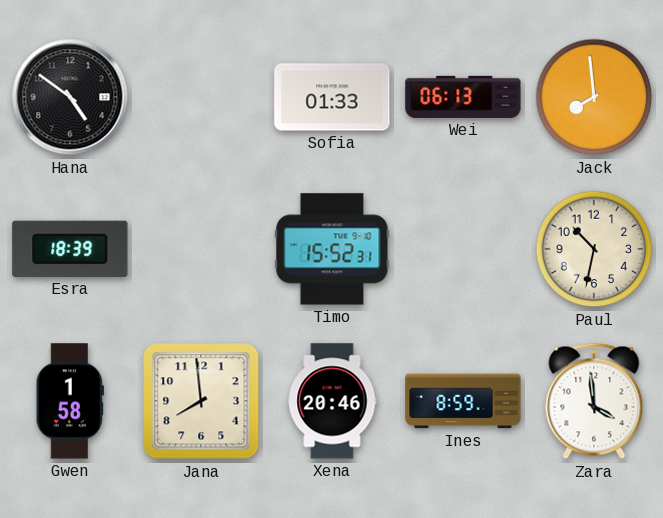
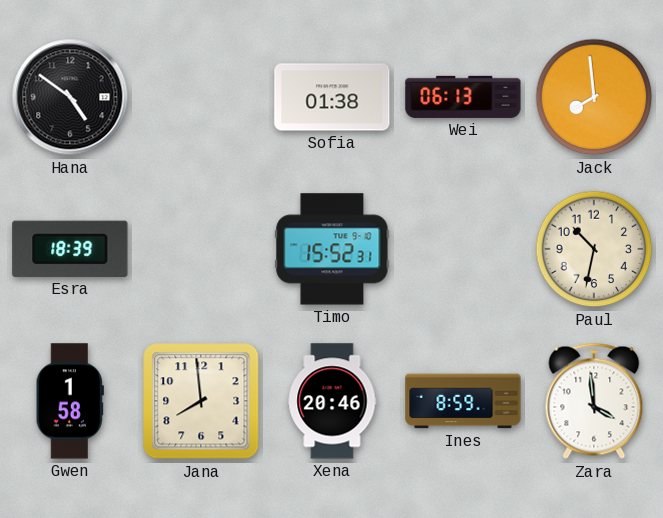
Sofia: 01:33 -> 01:38 (332, 97)
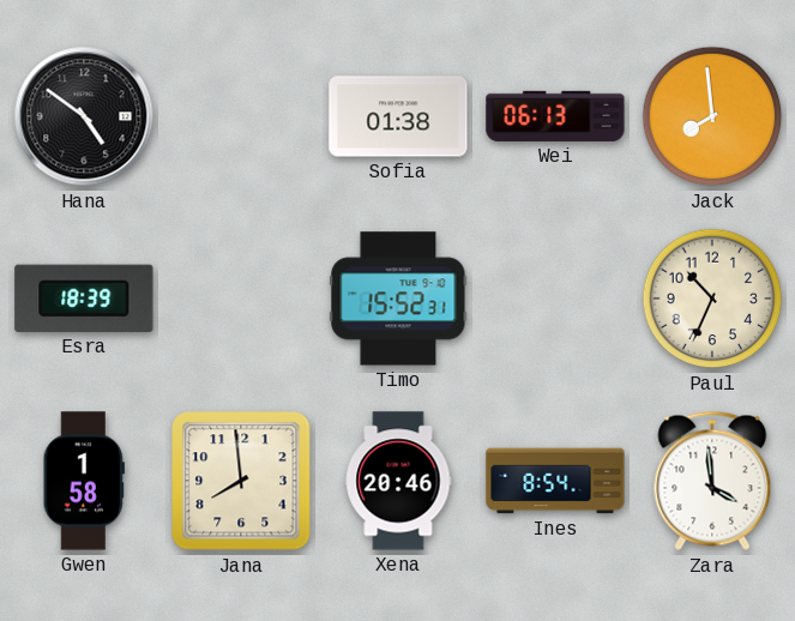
Paul: 10:32 -> 10:34 (712, 299)
Ines: 8:59 -> 8:54 (555, 481)
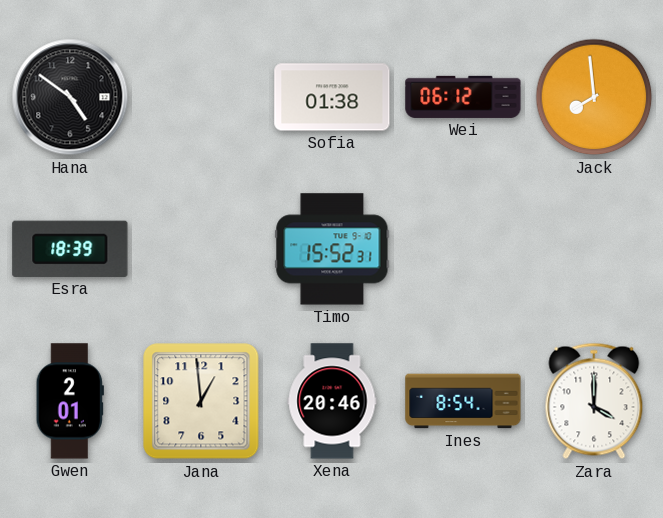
Wei: 06:13 -> 06:12 (463, 97)
Paul: 10:34 -> none (712, 299)
Gwen: 1:58 -> 2:01 (70, 401)
Jana: 7:59 -> 12:59 (201, 401)
Zara: 3:59 -> 4:00 (594, 401)
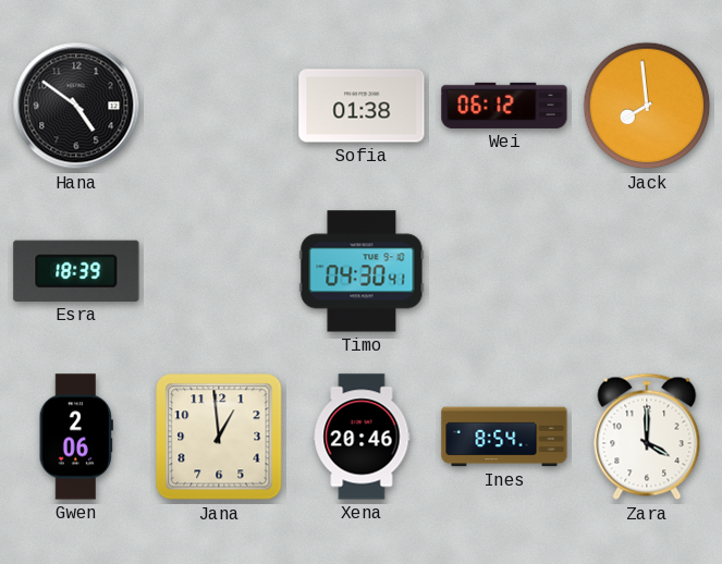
Timo: 15:52 -> 04:30 (362, 271)
Gwen: 2:01 -> 2:06 (76, 437)
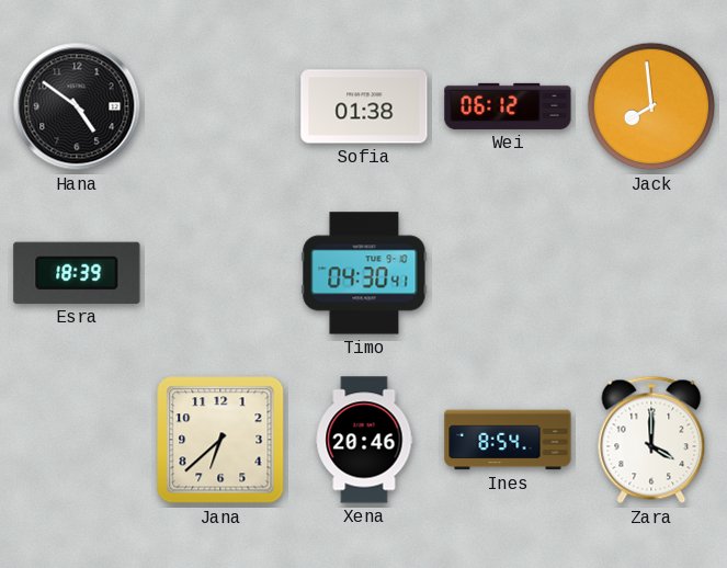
Gwen: 2:06 -> none (76, 437)
Jana: 12:59 -> 6:38 (220, 440)
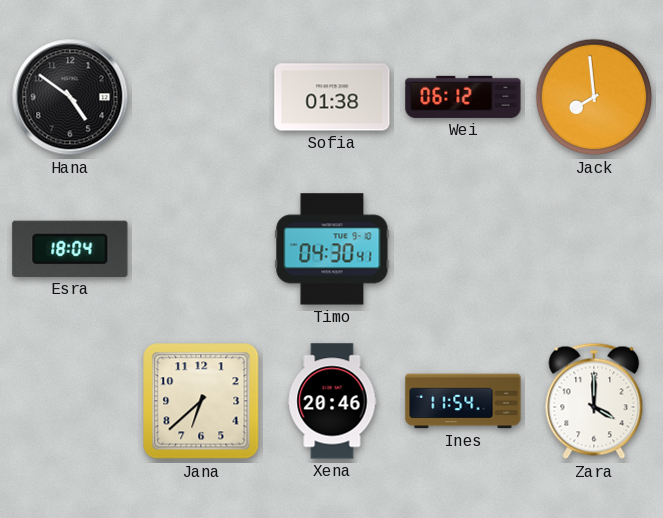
Esra: 18:39 -> 18:04 (70, 249)
Ines: 8:54 -> 11:54 (463, 401)
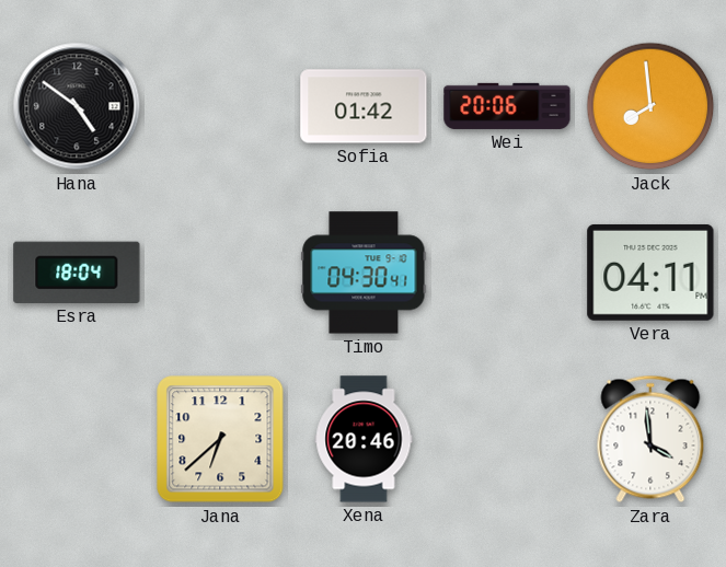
Sofia: 01:38 -> 01:42 (364, 106)
Wei: 06:12 -> 20:06 (507, 106)
Vera: none -> 04:11 (650, 273)
Ines: 11:54 -> none (463, 401)
Zara: 4:00 -> 3:59 (650, 439)
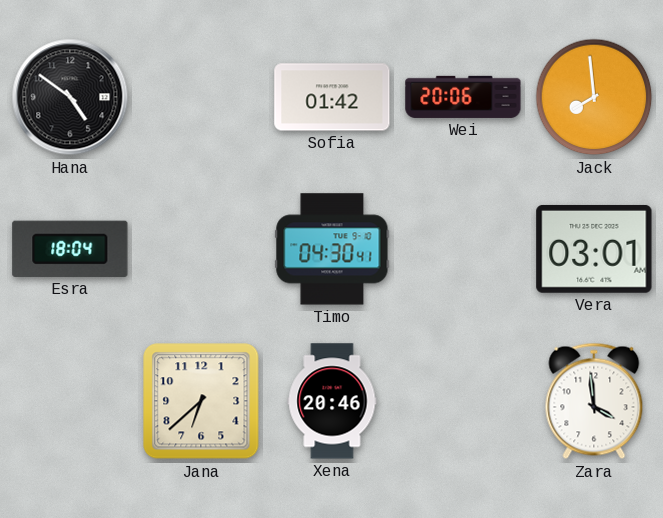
Vera: 04:11 -> 03:01 (594, 249)
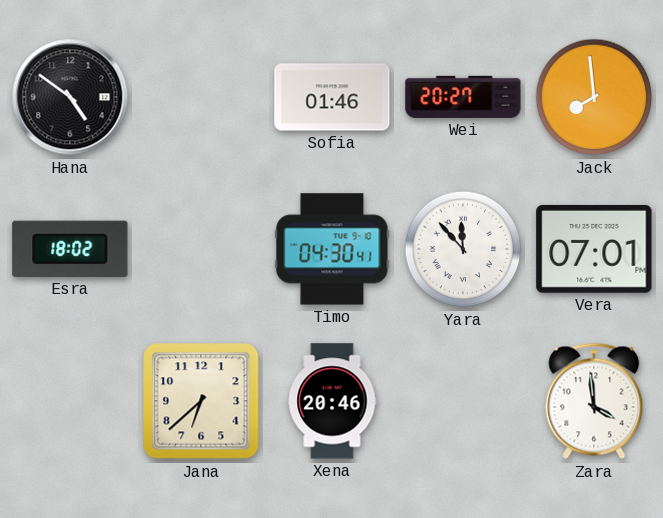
Sofia: 01:42 -> 01:46 (332, 97)
Wei: 20:06 -> 20:27 (463, 97)
Esra: 18:04 -> 18:02 (70, 249)
Yara: none -> 11:53 (463, 249)
Vera: 03:01 -> 07:01 (594, 249)
